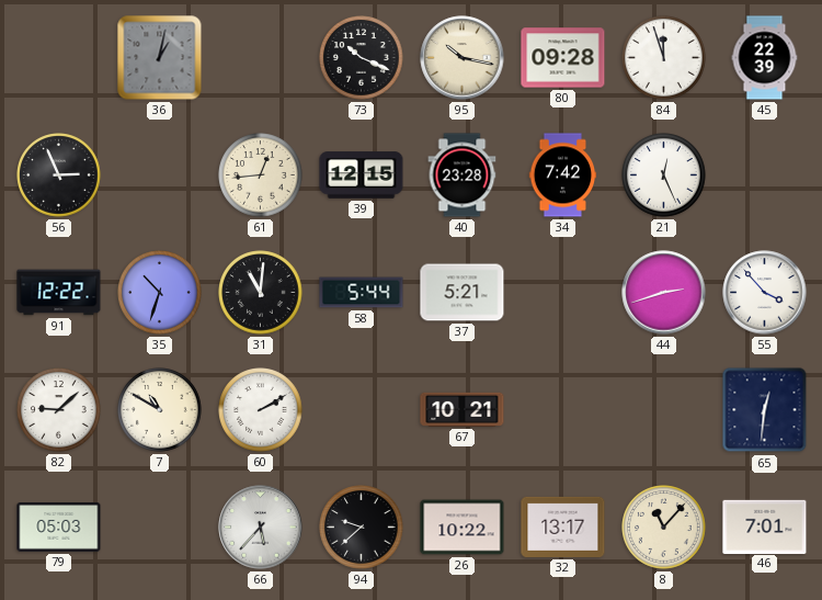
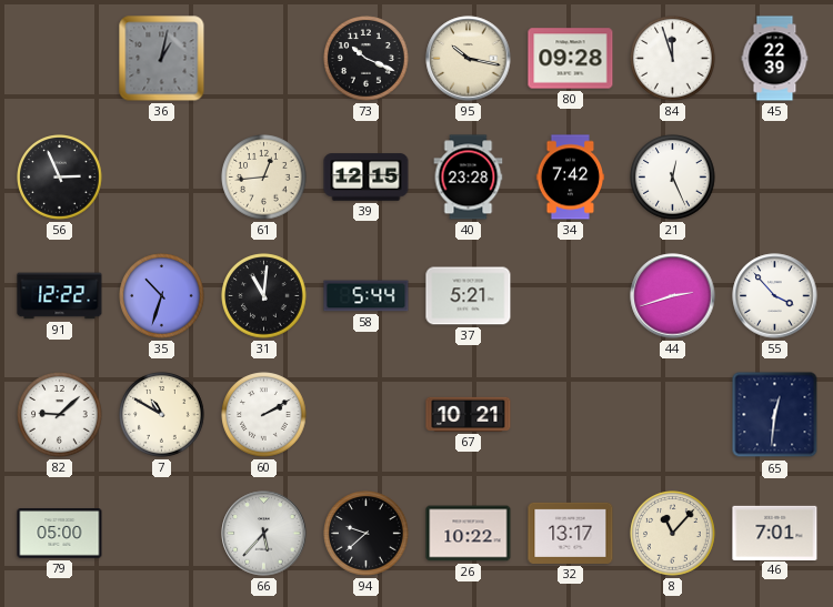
79: 05:03 -> 05:00 (60, 534)
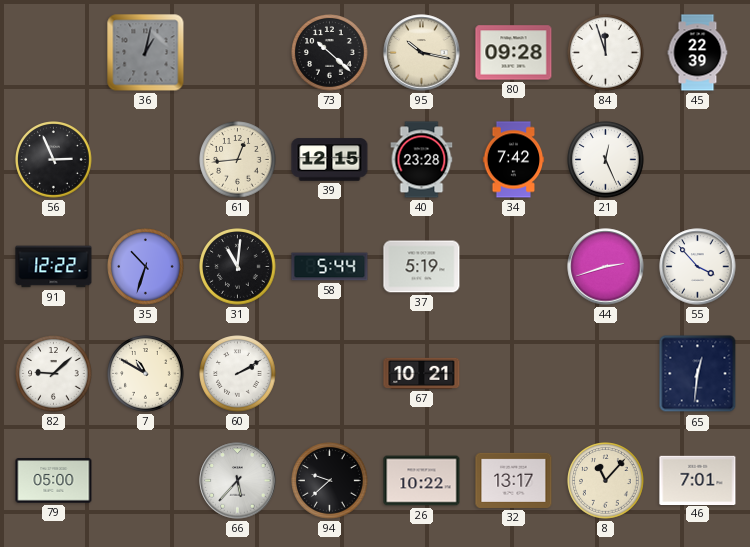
73: 10:19 -> 10:22 (330, 53)
37: 5:21 -> 5:19 (422, 267)
